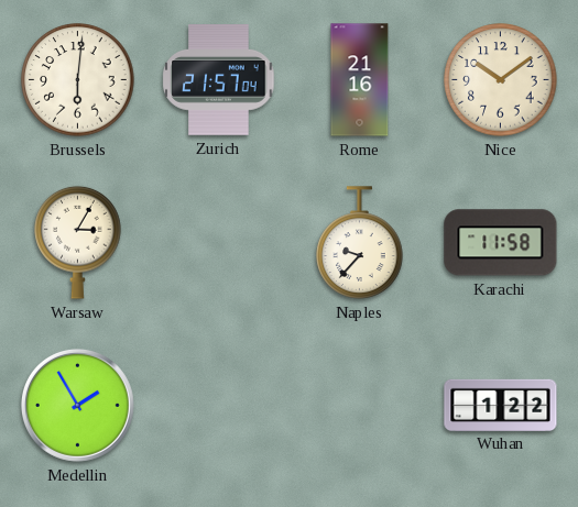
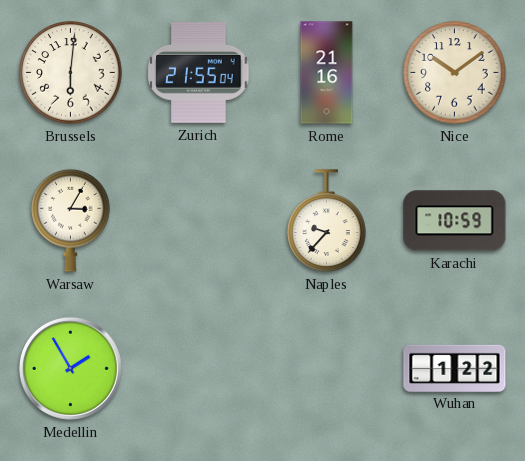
Zurich: 21:57 -> 21:55 (199, 73)
Karachi: 11:58 -> 10:59 (455, 221)
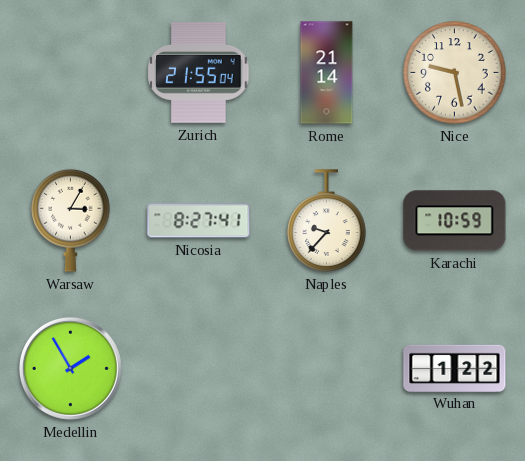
Brussels: 6:01 -> none (71, 73)
Rome: 21:16 -> 21:14 (327, 73)
Nice: 10:09 -> 9:28 (455, 73)
Nicosia: none -> 8:27 (199, 221)
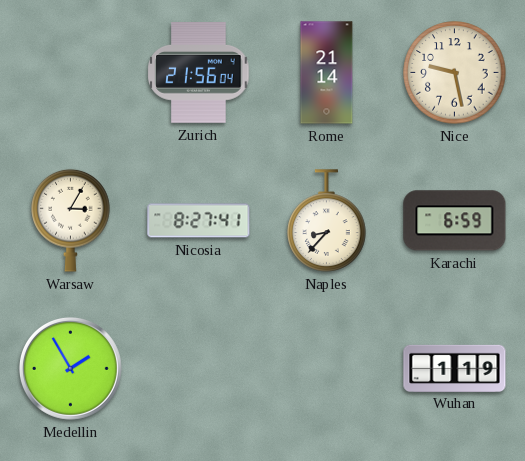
Zurich: 21:55 -> 21:56 (199, 73)
Naples: 9:37 -> 8:37 (327, 221)
Karachi: 10:59 -> 6:59 (455, 221)
Wuhan: 1:22 -> 1:19 (455, 368)
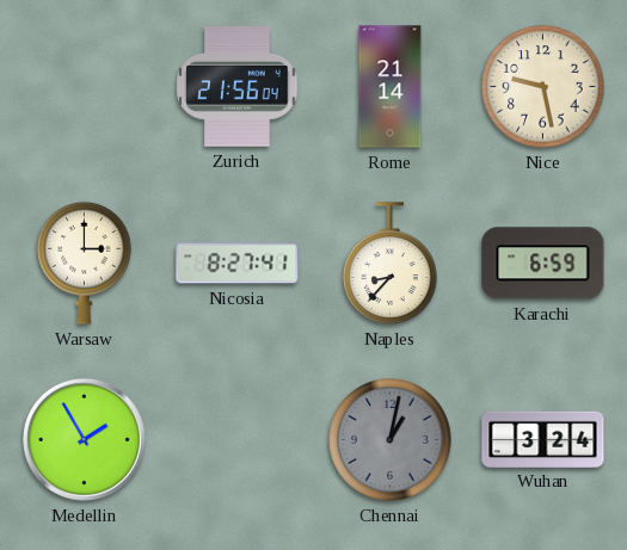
Warsaw: 3:05 -> 3:00 (85, 262)
Chennai: none -> 1:02 (391, 440)
Wuhan: 1:19 -> 3:24 (543, 439)
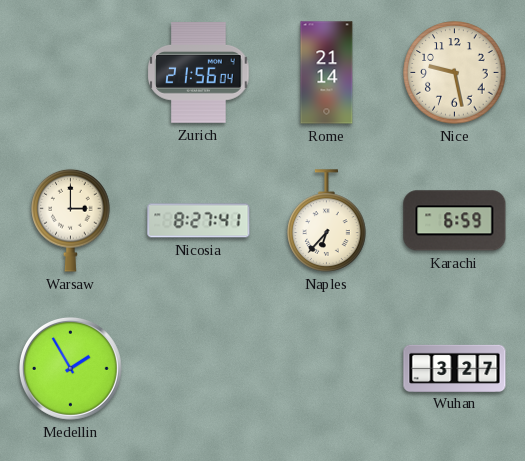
Naples: 8:37 -> 6:37 (327, 221)
Chennai: 1:02 -> none (391, 440)
Wuhan: 3:24 -> 3:27 (455, 368)
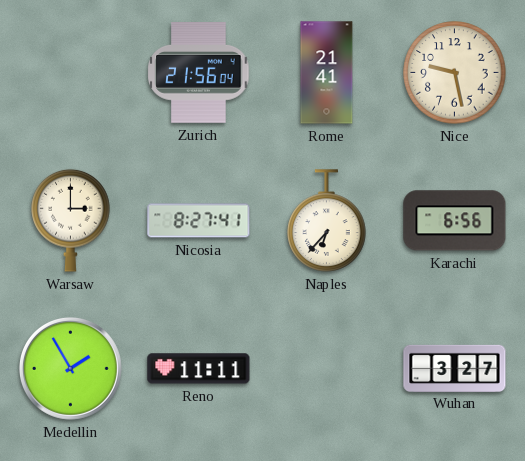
Rome: 21:14 -> 21:41 (327, 73)
Karachi: 6:59 -> 6:56 (455, 221)
Reno: none -> 11:11 (199, 369)
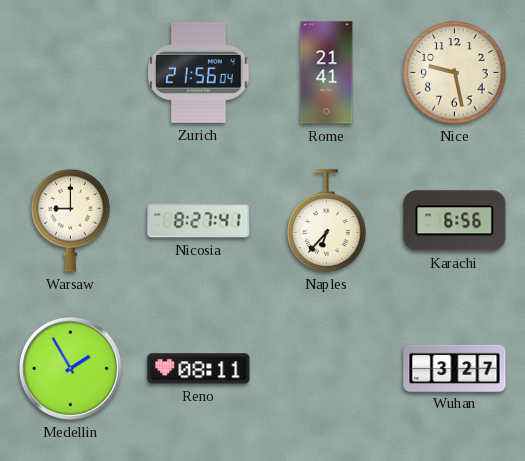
Warsaw: 3:00 -> 9:00 (71, 220)
Reno: 11:11 -> 08:11 (199, 369)
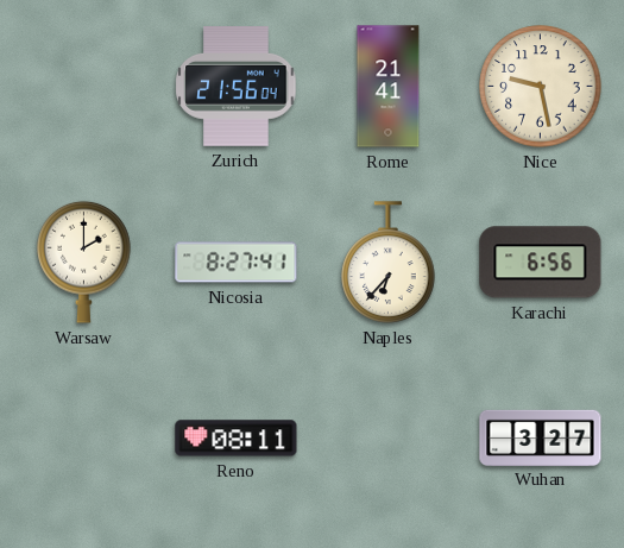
Warsaw: 9:00 -> 2:00 (84, 262)
Medellin: 1:55 -> none (70, 368)
